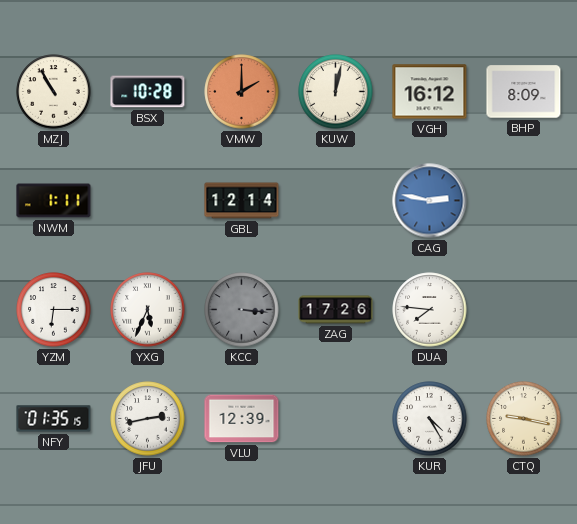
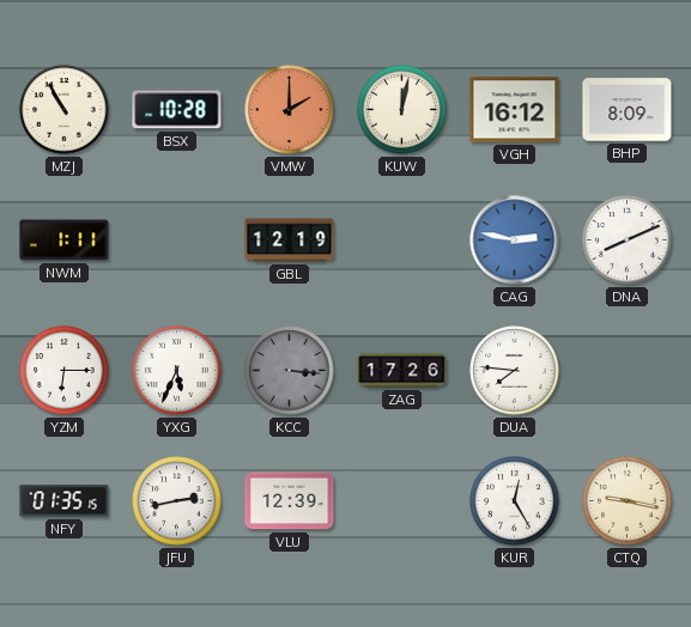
GBL: 12:14 -> 12:19 (290, 241)
DNA: none -> 8:11 (628, 241)
KUR: 4:25 -> 12:25 (515, 501)
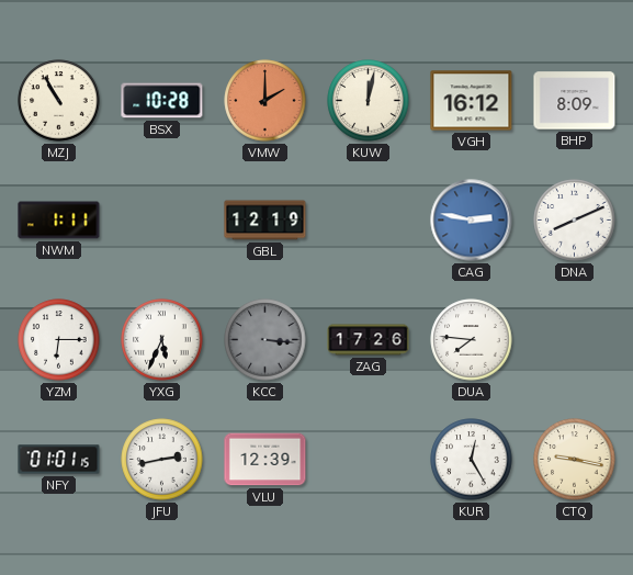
NFY: 01:35 -> 01:01 (59, 460)
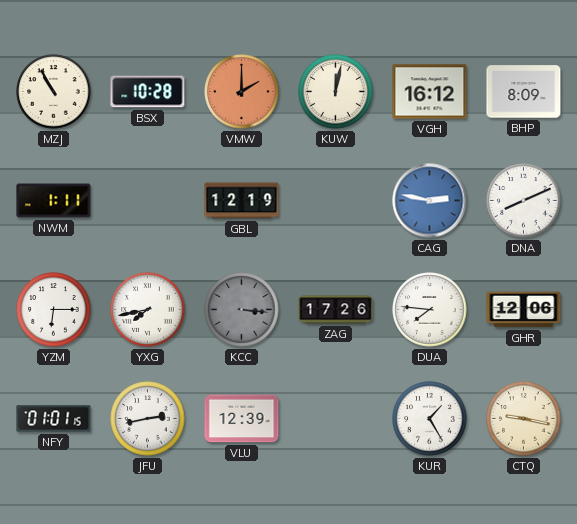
YXG: 5:34 -> 7:43 (148, 310)
GHR: none -> 12:06 (524, 310)
KUR: 12:25 -> 1:25 (430, 419)
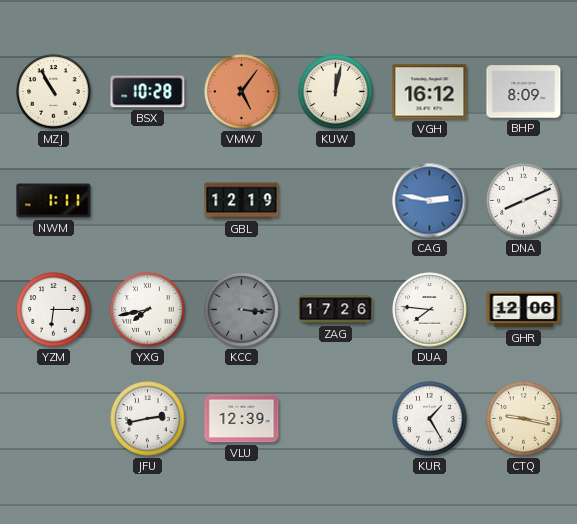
VMW: 2:00 -> 5:06 (242, 92)
NFY: 01:01 -> none (54, 419)
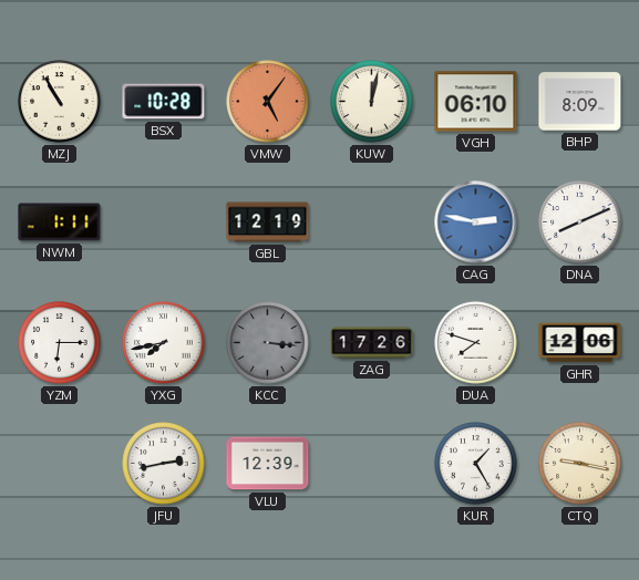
VGH: 16:12 -> 06:10 (476, 102)
DUA: 7:46 -> 7:48 (476, 343)
